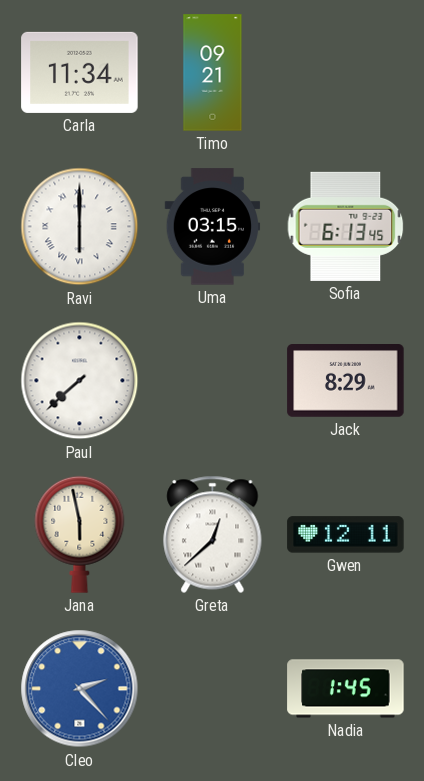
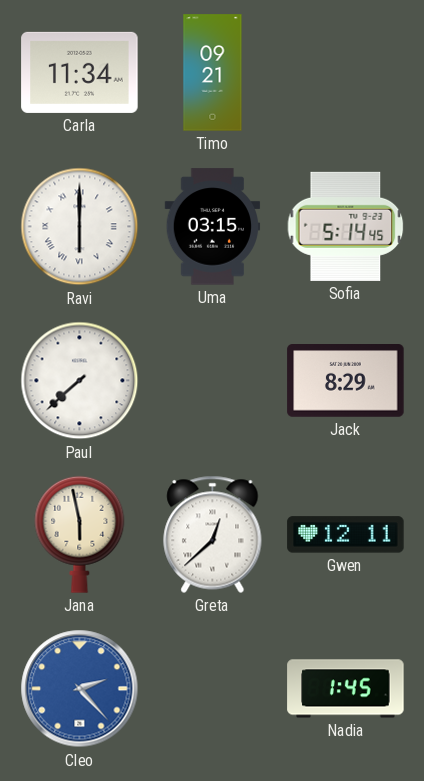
Sofia: 6:13 -> 5:14 (346, 226)
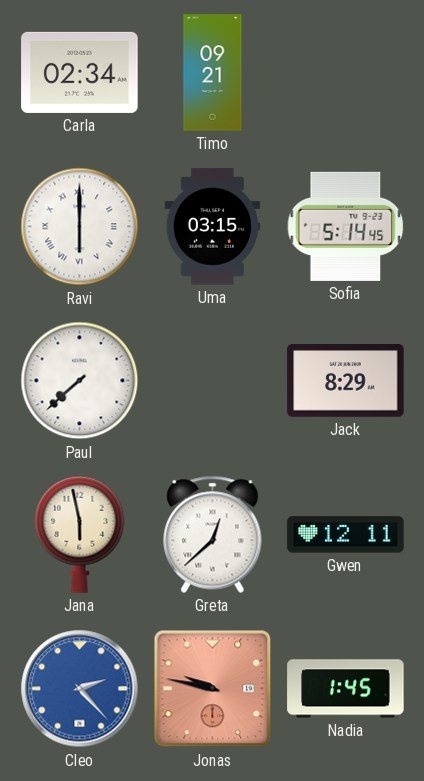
Carla: 11:34 -> 02:34 (80, 72)
Jonas: none -> 9:47 (213, 689)
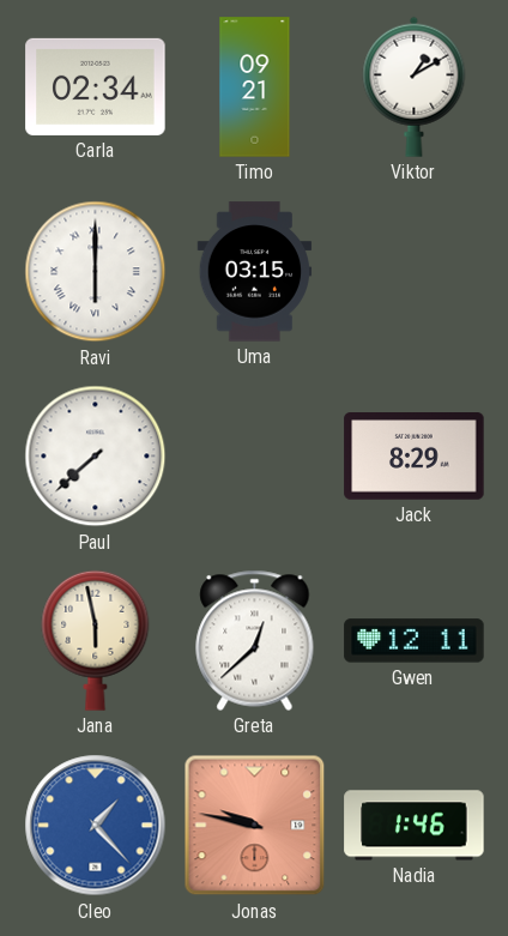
Viktor: none -> 1:10 (415, 86)
Sofia: 5:14 -> none (346, 226)
Cleo: 2:23 -> 1:23 (96, 826)
Nadia: 1:45 -> 1:46 (415, 826)
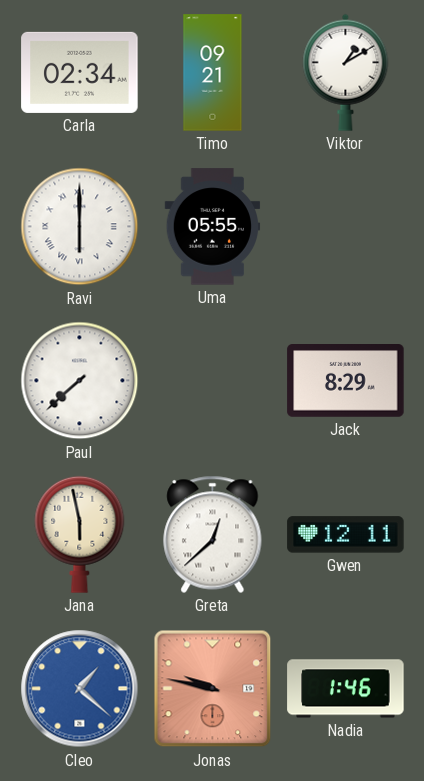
Uma: 03:15 -> 05:55 (213, 227)
Cleo: 1:23 -> 1:22 (80, 689)
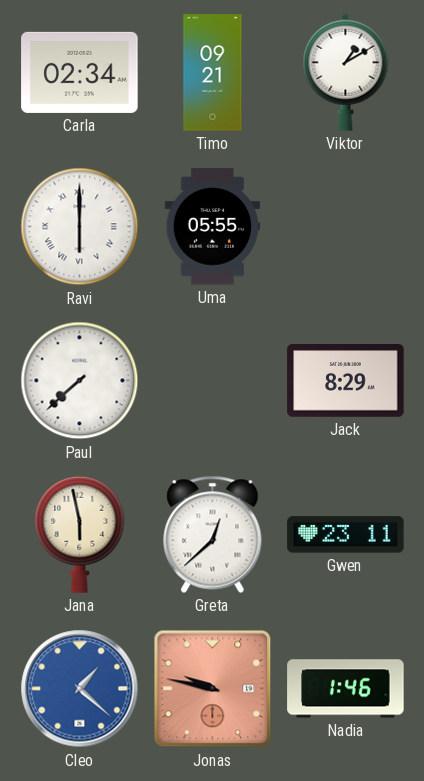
Gwen: 12:11 -> 23:11 (346, 535)
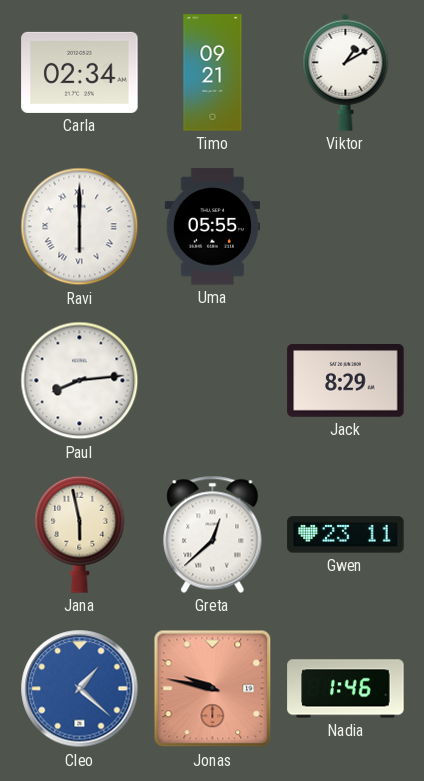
Paul: 7:38 -> 8:14 (80, 381)
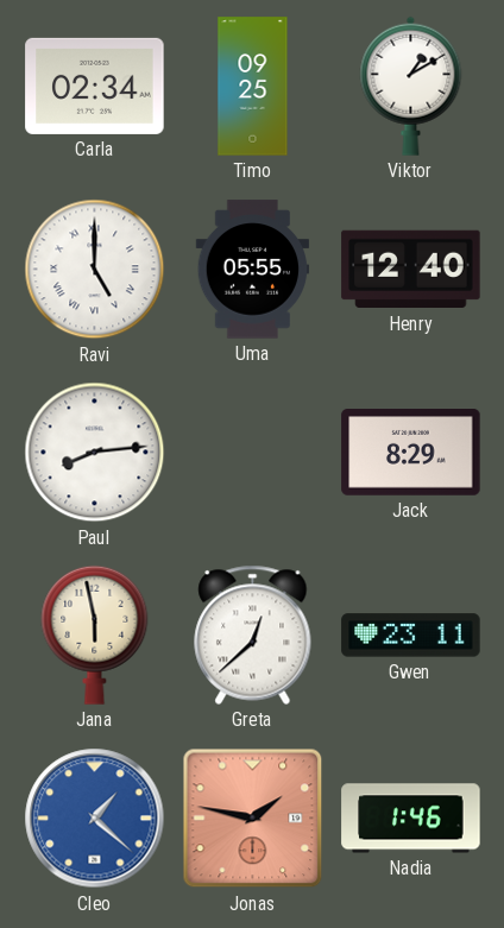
Timo: 09:21 -> 09:25 (253, 87)
Ravi: 6:00 -> 5:00 (95, 270)
Henry: none -> 12:40 (411, 270)
Jonas: 9:47 -> 1:47 (253, 819)
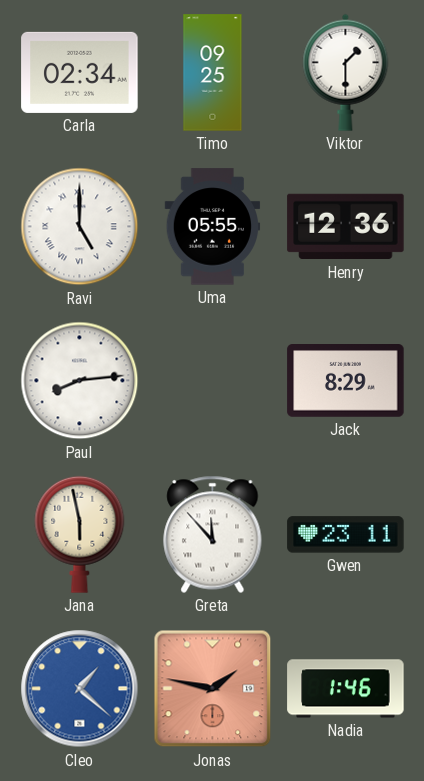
Viktor: 1:10 -> 1:30 (346, 72)
Henry: 12:40 -> 12:36 (346, 227)
Greta: 12:38 -> 11:53 (213, 534)
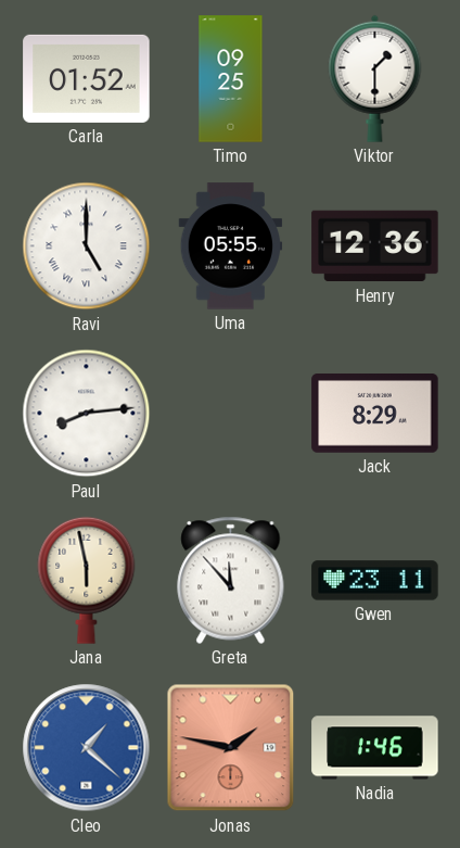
Carla: 02:34 -> 01:52 (87, 78)
